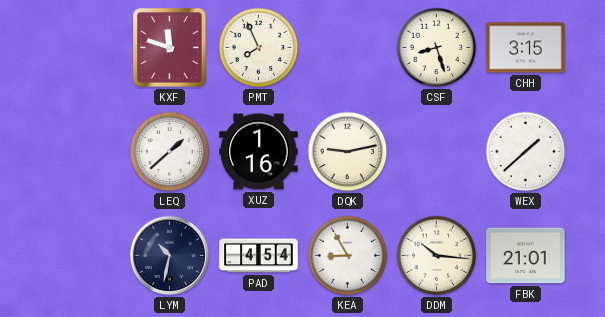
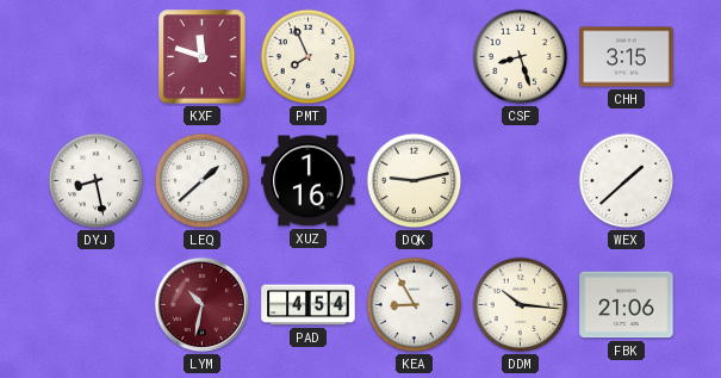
DYJ: none -> 8:28 (97, 181)
LYM dial: navy -> burgundy (203, 305)
FBK: 21:01 -> 21:06 (627, 305)
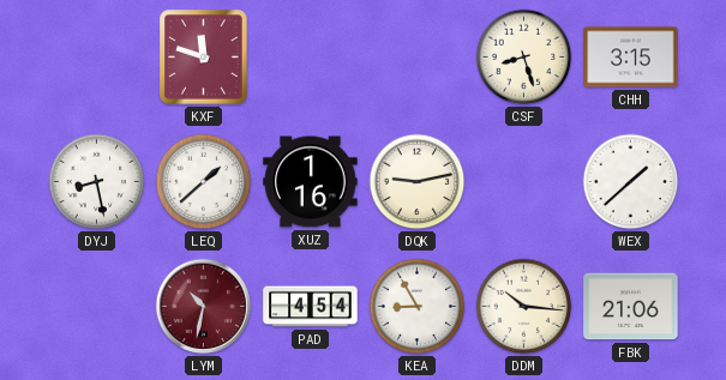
PMT: 7:56 -> none (309, 57)
